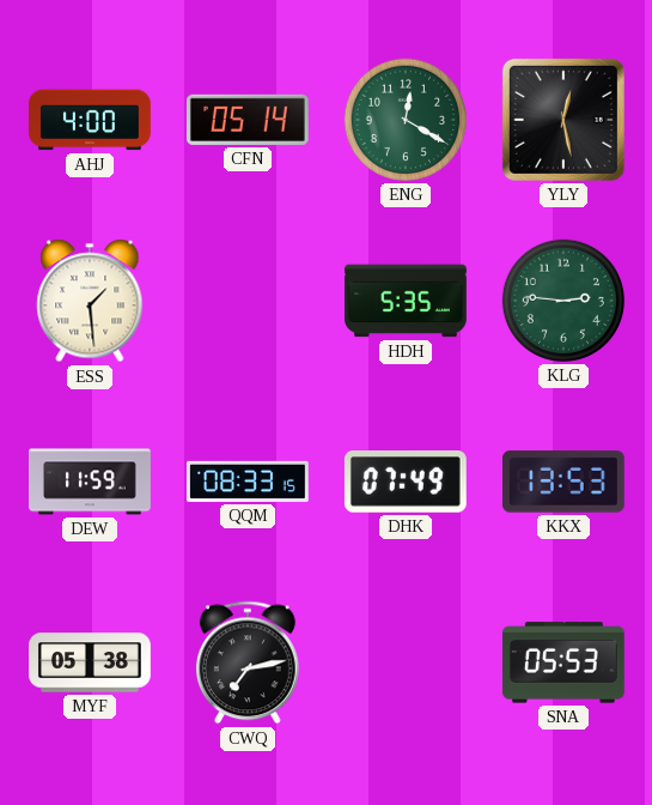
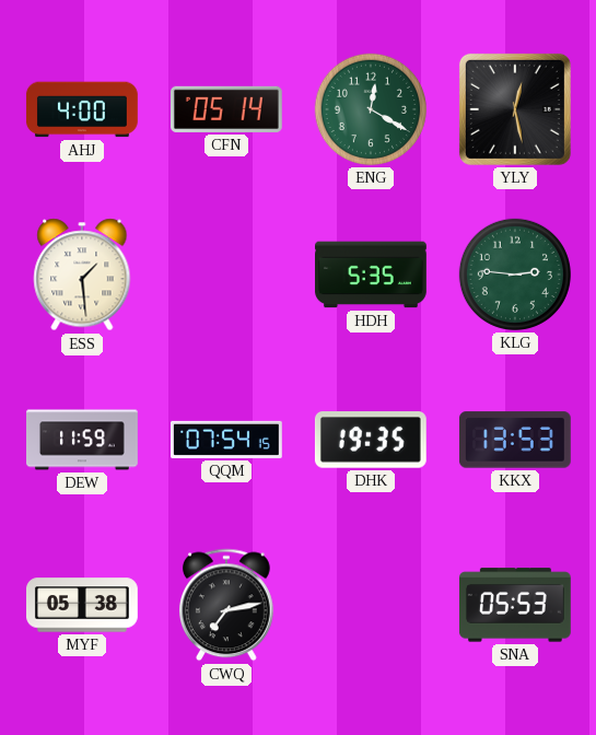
QQM: 08:33 -> 07:54 (226, 440)
DHK: 07:49 -> 19:35 (371, 441)
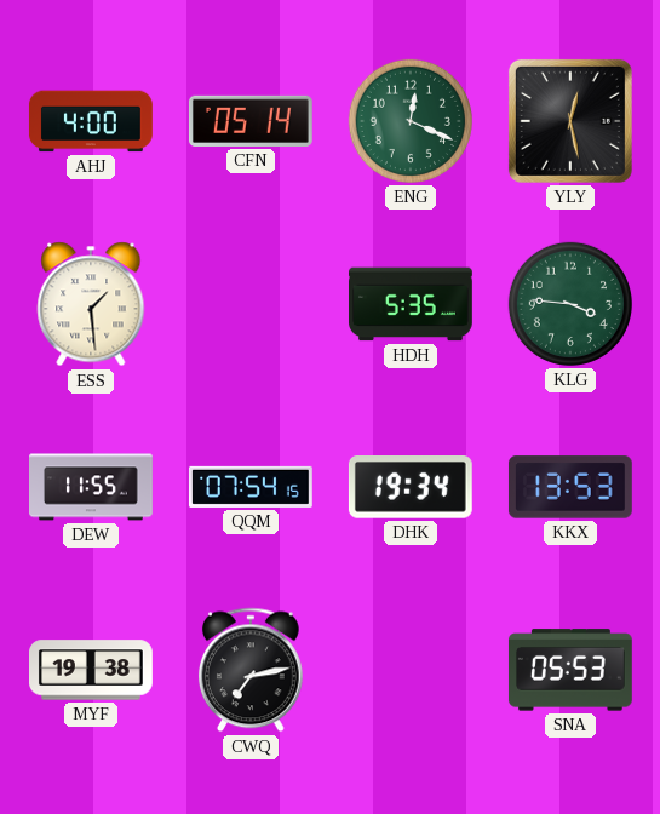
ENG: 12:20 -> 12:19 (411, 121)
KLG: 2:46 -> 3:46 (570, 304)
DEW: 11:59 -> 11:55 (92, 487)
DHK: 19:35 -> 19:34 (411, 488)
MYF: 05:38 -> 19:38 (92, 670)
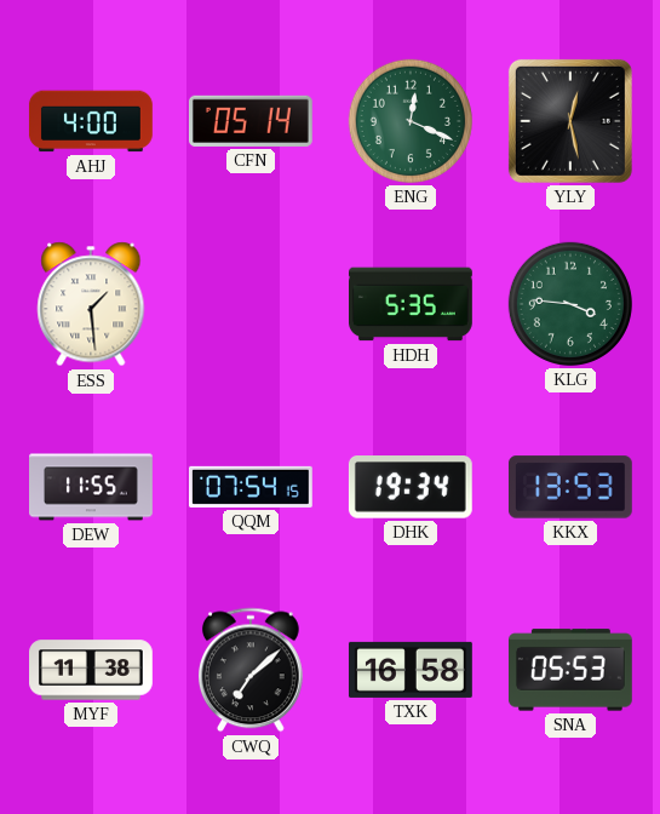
MYF: 19:38 -> 11:38 (92, 670)
CWQ: 7:13 -> 7:08 (251, 670)
TXK: none -> 16:58 (411, 670)
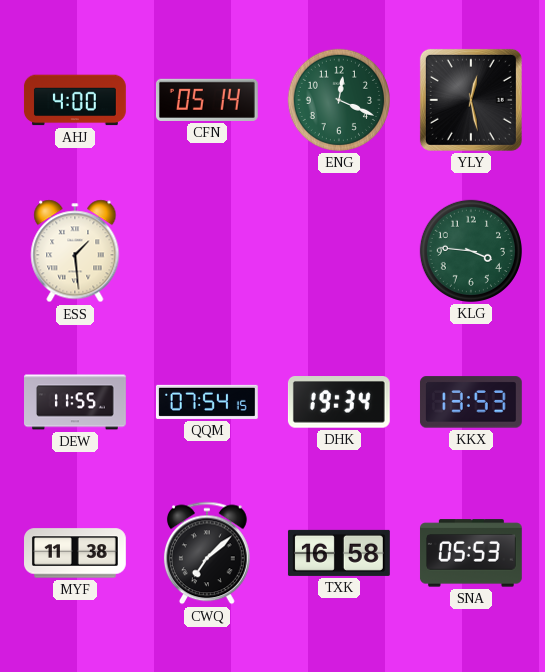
HDH: 5:35 -> none (412, 304)
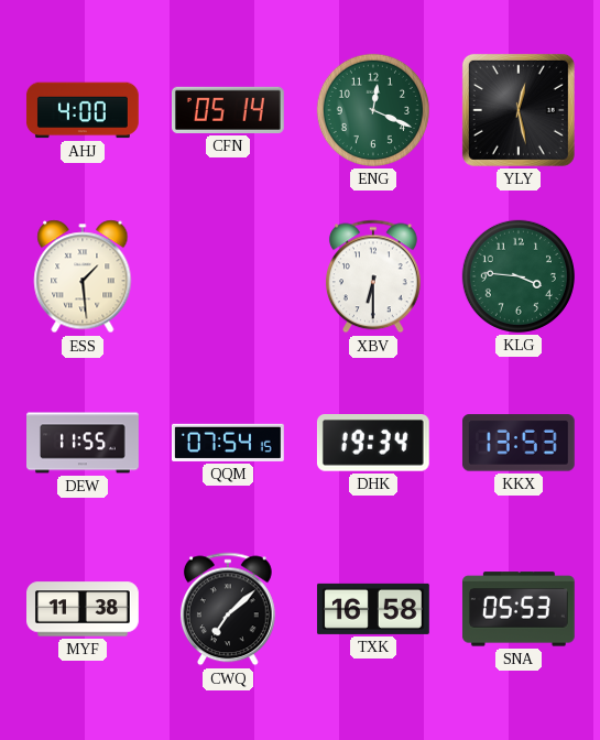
XBV: none -> 6:30 (373, 276)
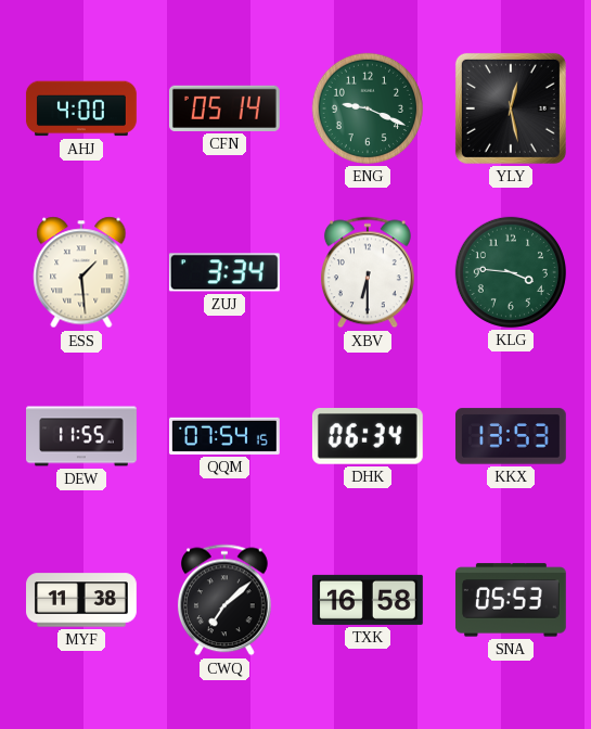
ENG: 12:19 -> 9:19 (368, 108)
ZUJ: none -> 3:34 (224, 272)
DHK: 19:34 -> 06:34 (368, 437)
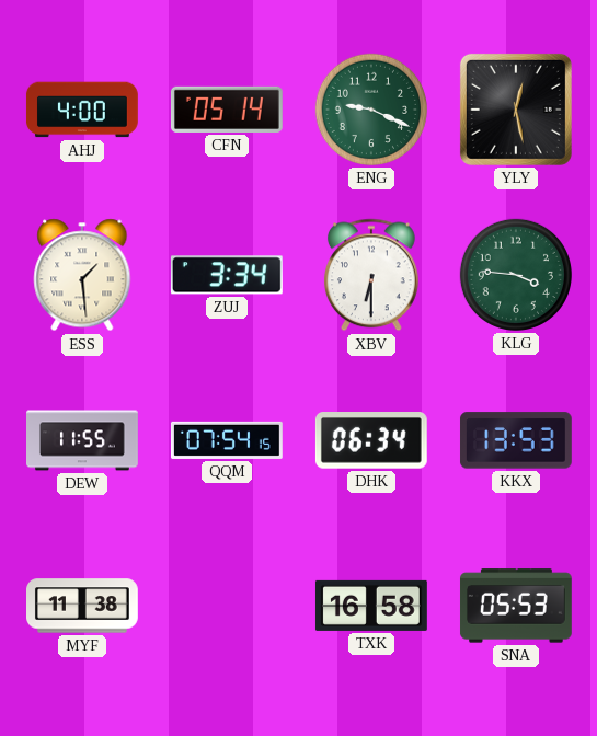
CWQ: 7:08 -> none (224, 600)
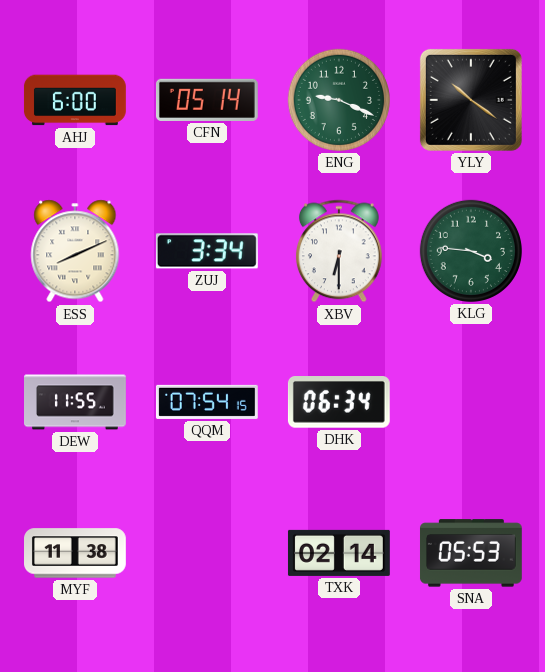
AHJ: 4:00 -> 6:00 (75, 100)
YLY: 12:28 -> 10:21 (471, 100)
ESS: 1:29 -> 8:11 (75, 251)
KKX: 13:53 -> none (516, 440)
TXK: 16:58 -> 02:14 (339, 553)
